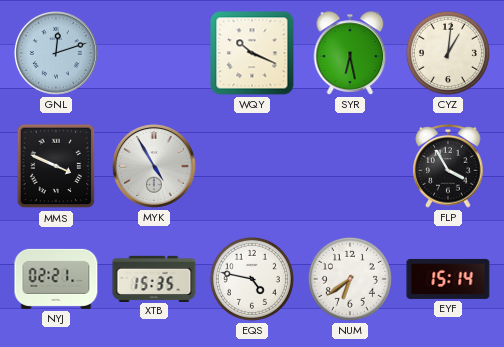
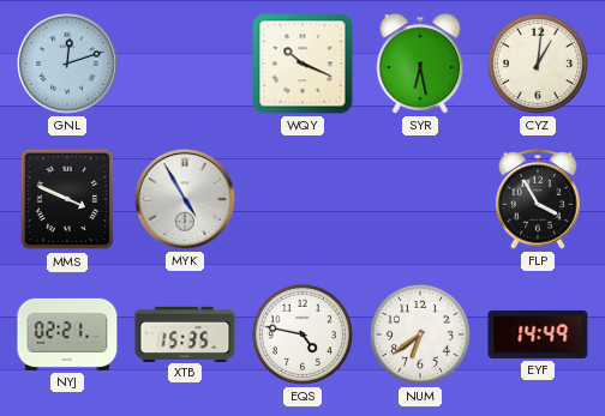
EYF: 15:14 -> 14:49 (538, 334)
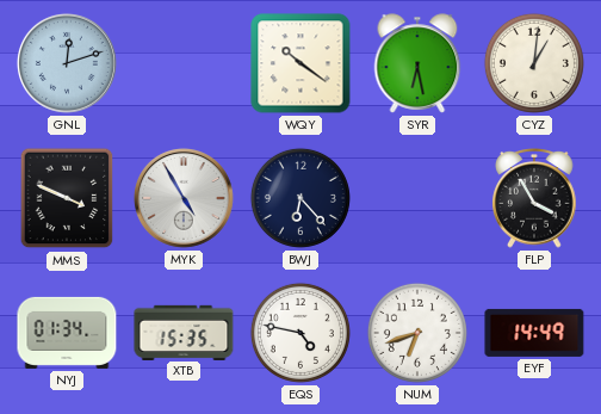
WQY: 10:19 -> 10:21 (300, 63)
BWJ: none -> 6:23 (300, 198)
NYJ: 02:21 -> 01:34 (67, 333)
NUM: 6:39 -> 6:42 (417, 333)
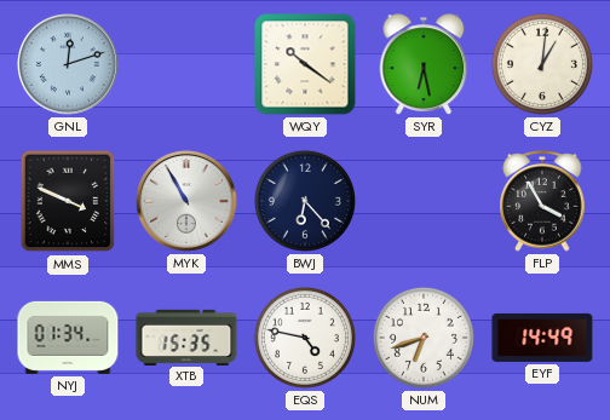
MYK: 4:55 -> 10:55 (186, 201)
